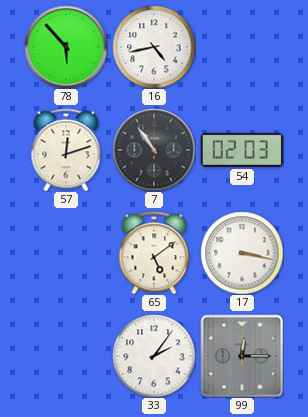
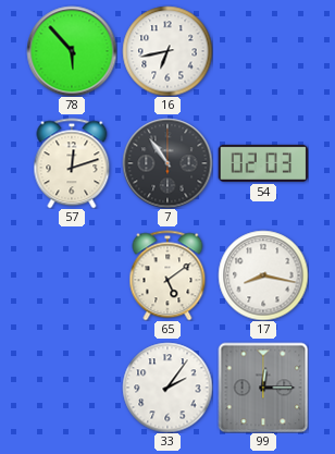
16: 4:43 -> 6:43 (167, 51)
17: 3:17 -> 8:17 (263, 275)
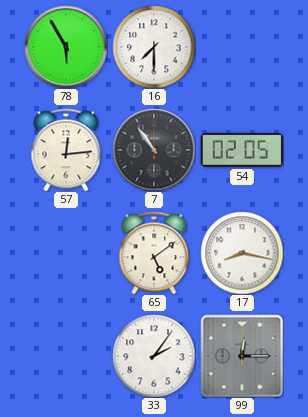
78: 5:53 -> 5:55 (66, 47)
16: 6:43 -> 7:30 (154, 47)
57: 12:12 -> 12:14 (66, 150)
54: 02:03 -> 02:05 (242, 150)
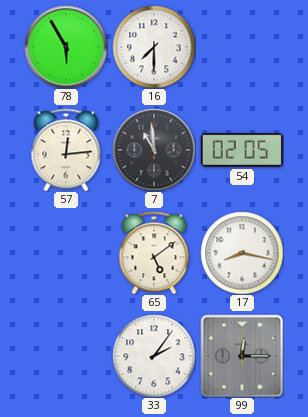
7: 10:54 -> 10:59 (154, 150)
